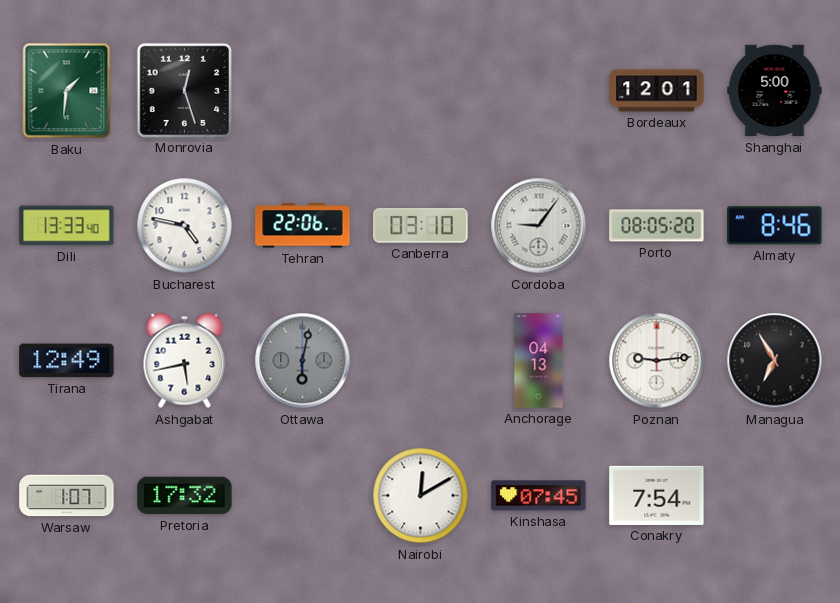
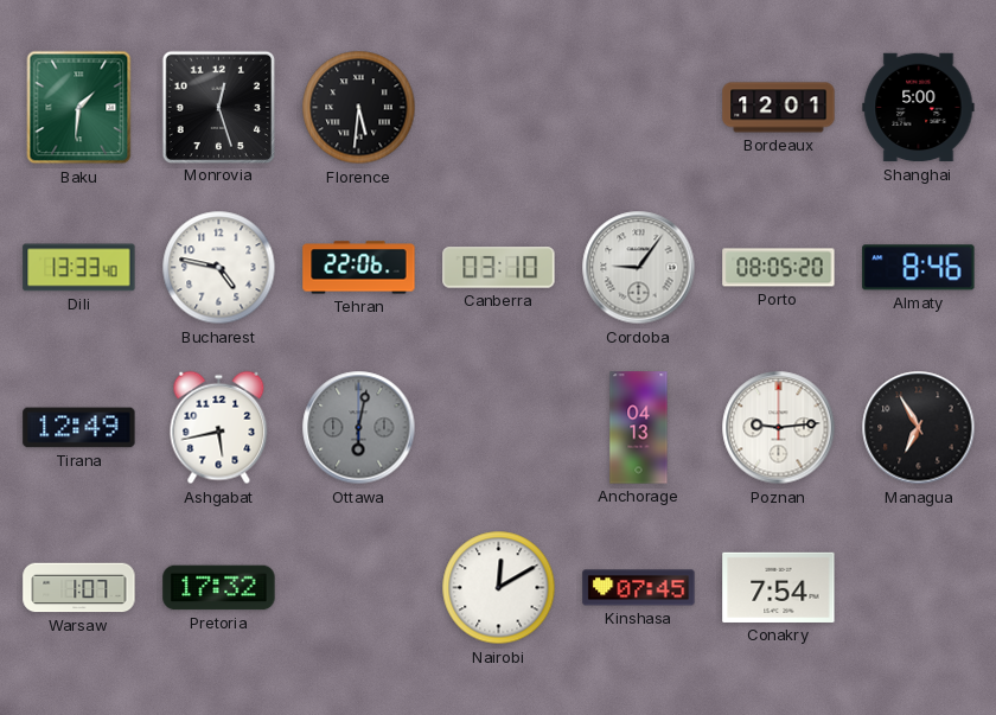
Florence: none -> 5:31 (359, 108)
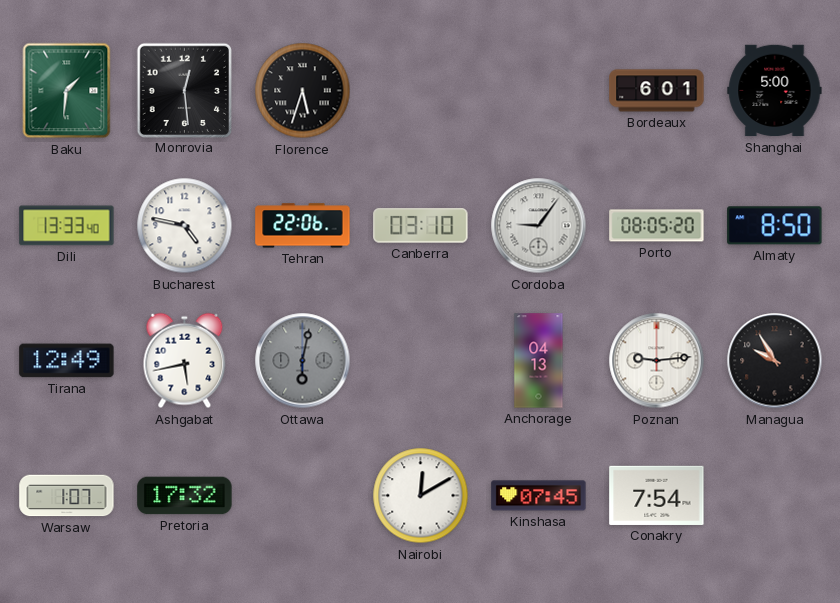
Monrovia: 12:27 -> 12:29 (184, 90)
Florence: 5:31 -> 5:33 (303, 91)
Bordeaux: 12:01 -> 6:01 (657, 91)
Almaty: 8:46 -> 8:50 (775, 226)
Managua: 6:55 -> 9:55 (775, 361)
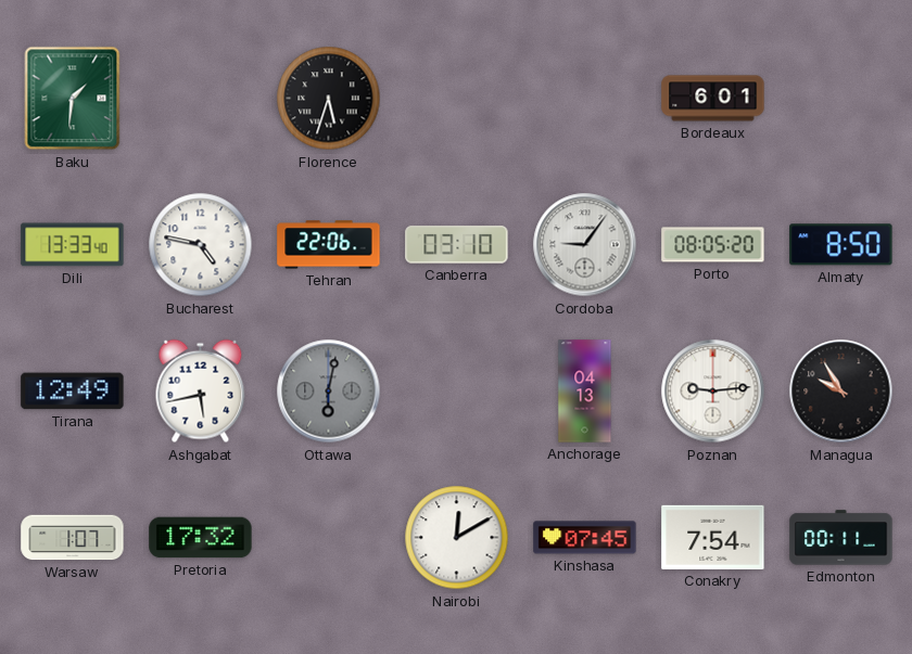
Monrovia: 12:29 -> none (184, 90)
Shanghai: 5:00 -> none (775, 91)
Edmonton: none -> 00:11 (841, 538)
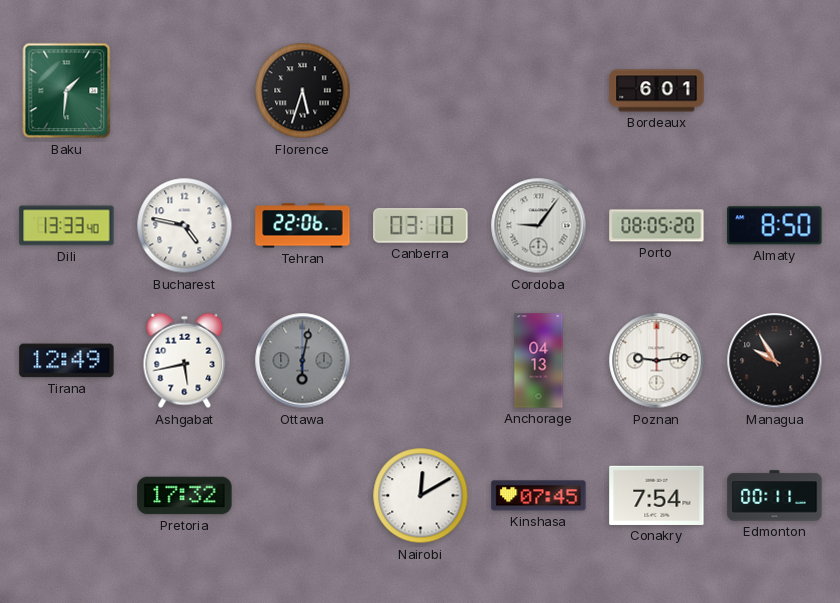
Warsaw: 1:07 -> none (73, 538)
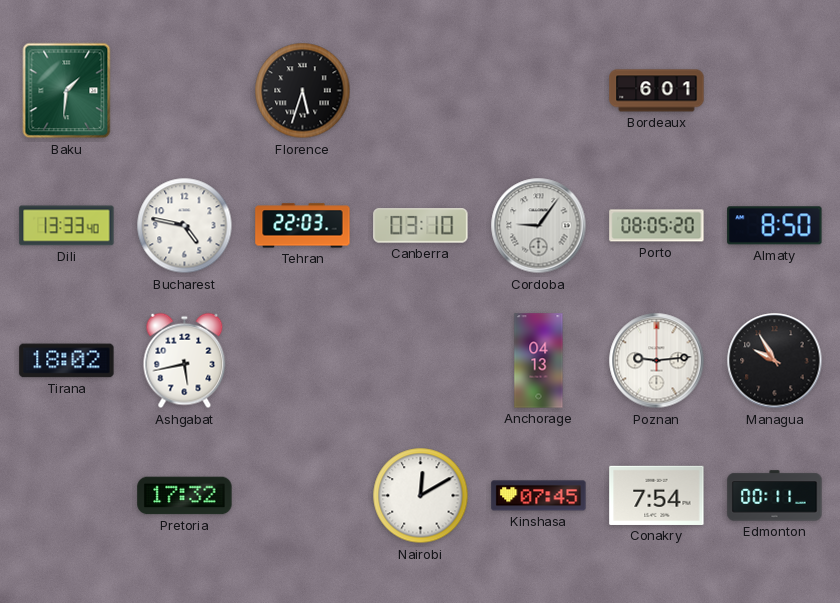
Tehran: 22:06 -> 22:03 (303, 226)
Tirana: 12:49 -> 18:02 (67, 361)
Ottawa: 6:02 -> none (303, 361)
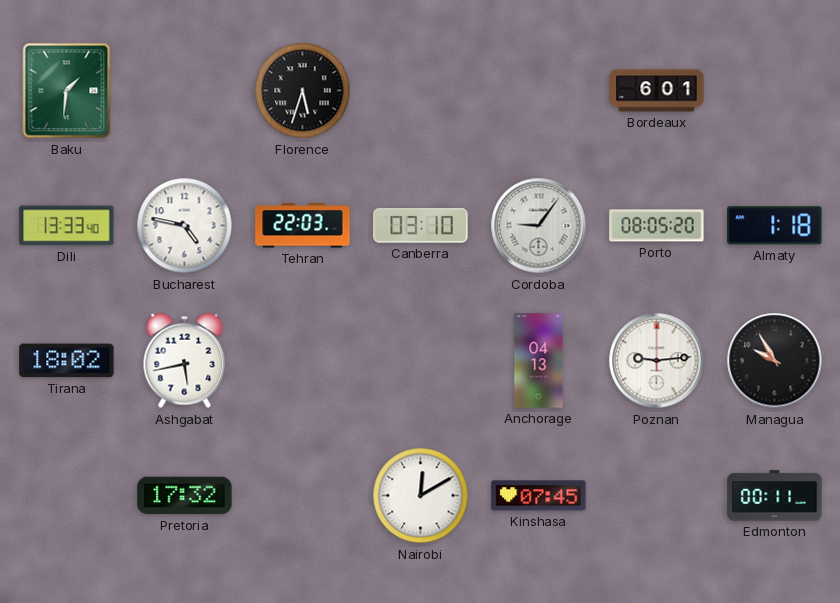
Almaty: 8:50 -> 1:18 (775, 226)
Conakry: 7:54 -> none (657, 495)
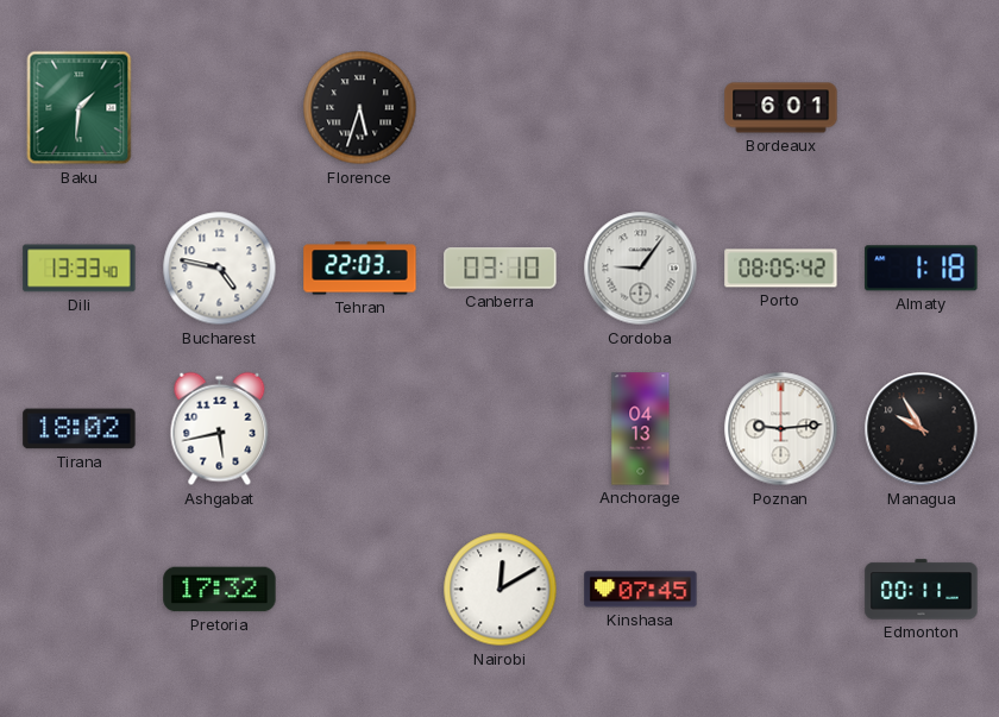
Porto: 08:05:20 -> 08:05:42 (781, 269)
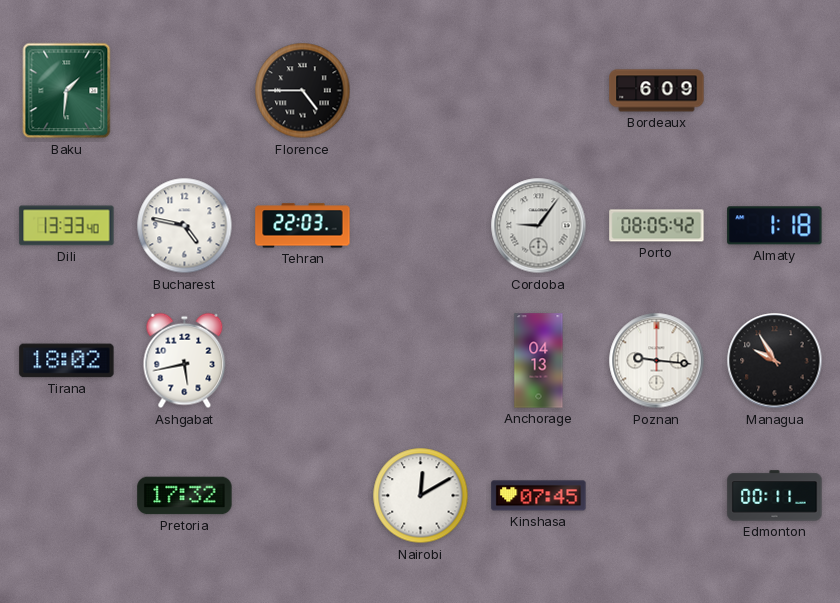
Florence: 5:33 -> 4:45 (303, 91)
Bordeaux: 6:01 -> 6:09 (657, 91)
Canberra: 03:10 -> none (501, 269)
Poznan: 9:14 -> 9:16 (657, 361)
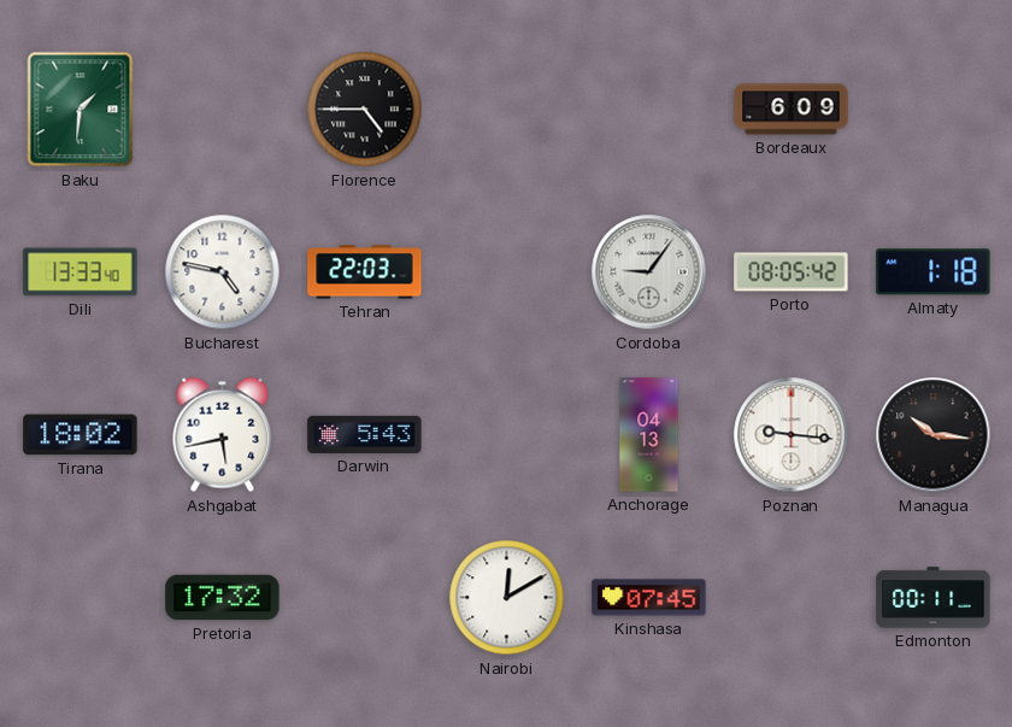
Darwin: none -> 5:43 (365, 434)
Managua: 9:55 -> 10:16 (934, 435)
